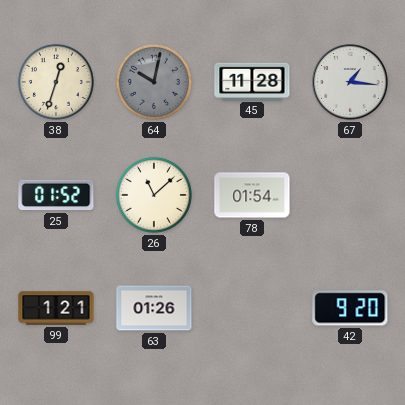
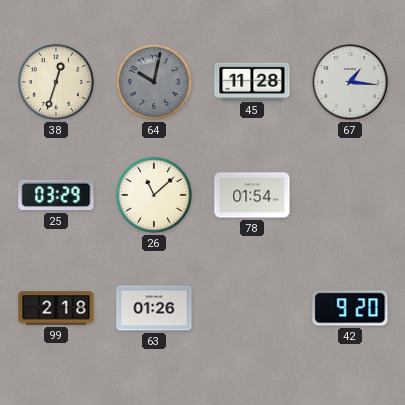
25: 01:52 -> 03:29 (56, 195)
99: 1:21 -> 2:18 (56, 308)
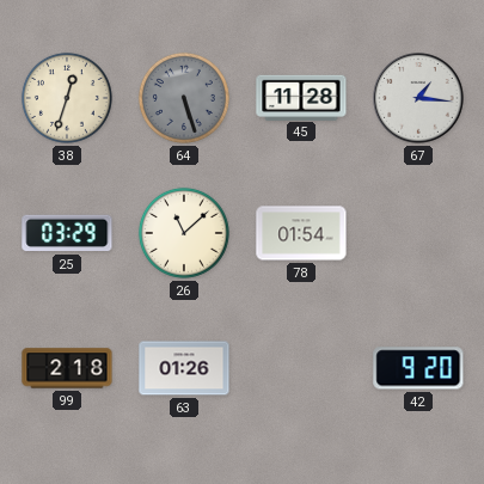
64: 10:02 -> 5:27 (184, 98)
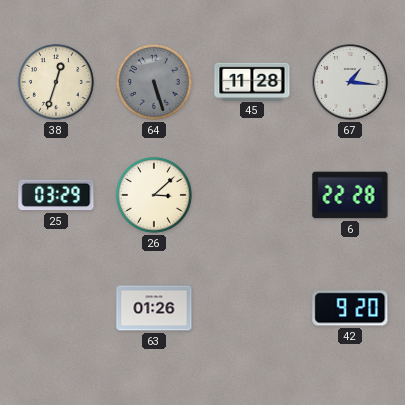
26: 11:08 -> 3:08 (154, 195)
78: 01:54 -> none (301, 233)
6: none -> 22:28 (350, 195)
99: 2:18 -> none (67, 368)
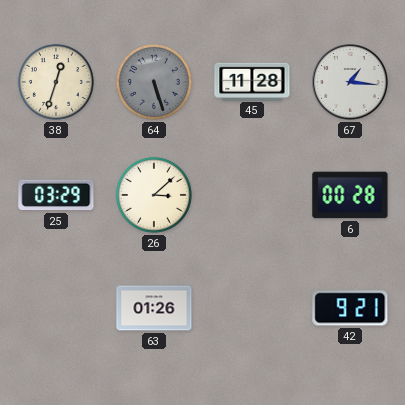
6: 22:28 -> 00:28 (350, 195)
42: 9:20 -> 9:21 (350, 308)
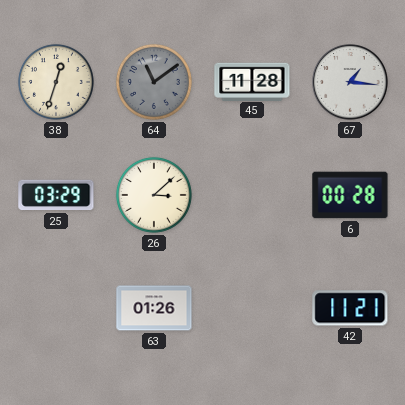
64: 5:27 -> 11:09 (154, 82)
42: 9:21 -> 11:21 (350, 308)
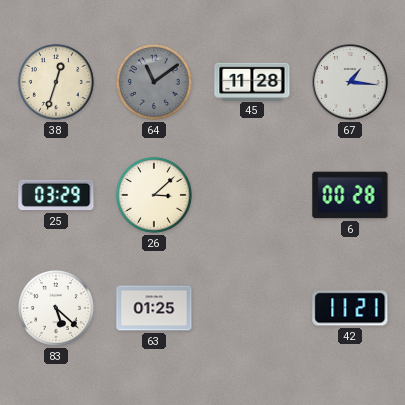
83: none -> 5:22 (56, 308)
63: 01:26 -> 01:25 (154, 308)
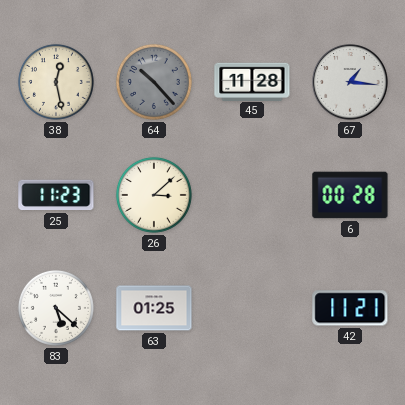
38: 12:33 -> 12:28 (56, 82)
64: 11:09 -> 10:23 (154, 82)
25: 03:29 -> 11:23 (56, 195)
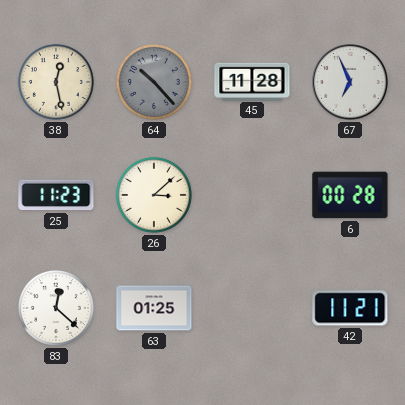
67: 1:16 -> 6:56 (350, 82)
83: 5:22 -> 12:22 (56, 308)
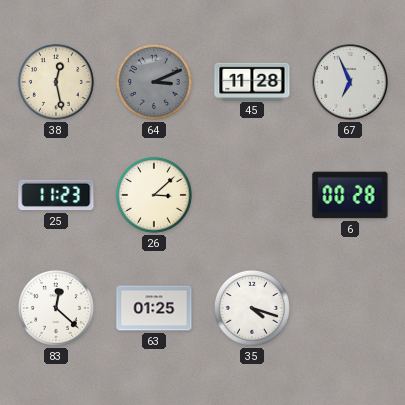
64: 10:23 -> 3:11 (154, 82)
35: none -> 4:18 (252, 308)
42: 11:21 -> none (350, 308)
